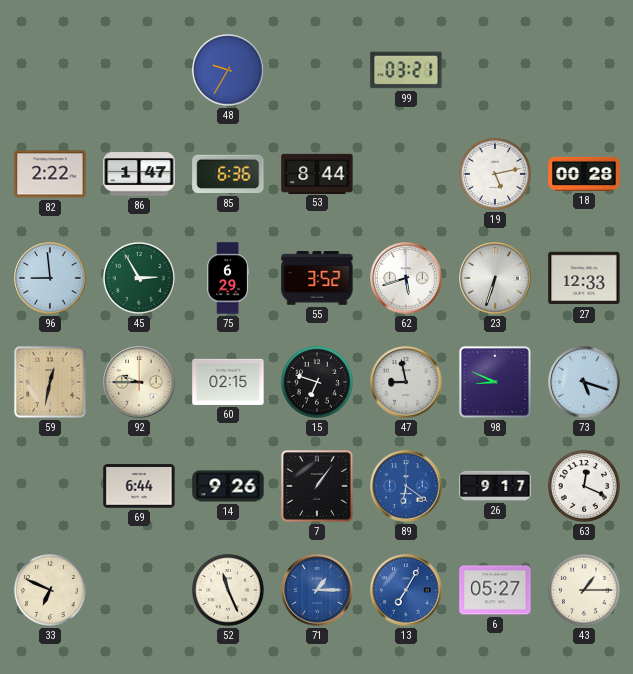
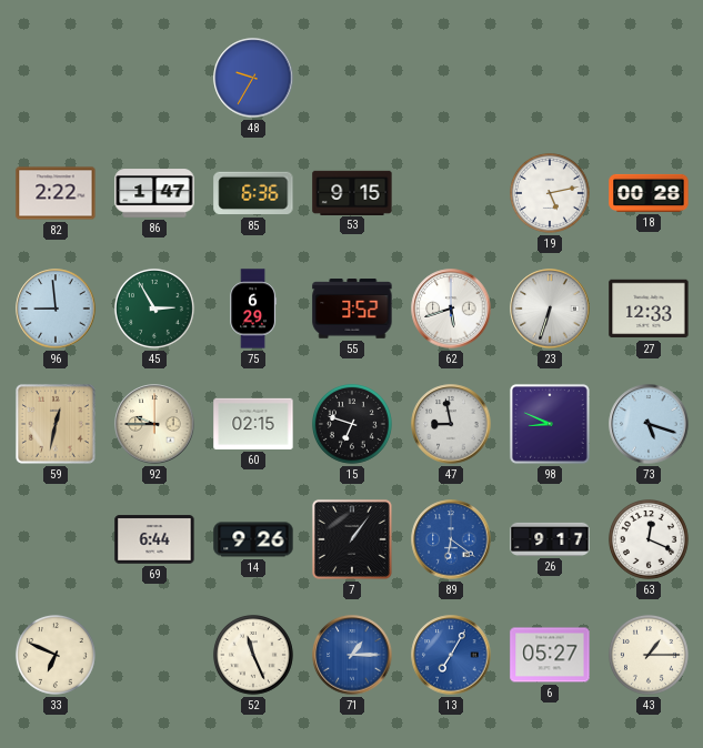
99: 03:21 -> none (406, 70)
53: 8:44 -> 9:15 (352, 192)
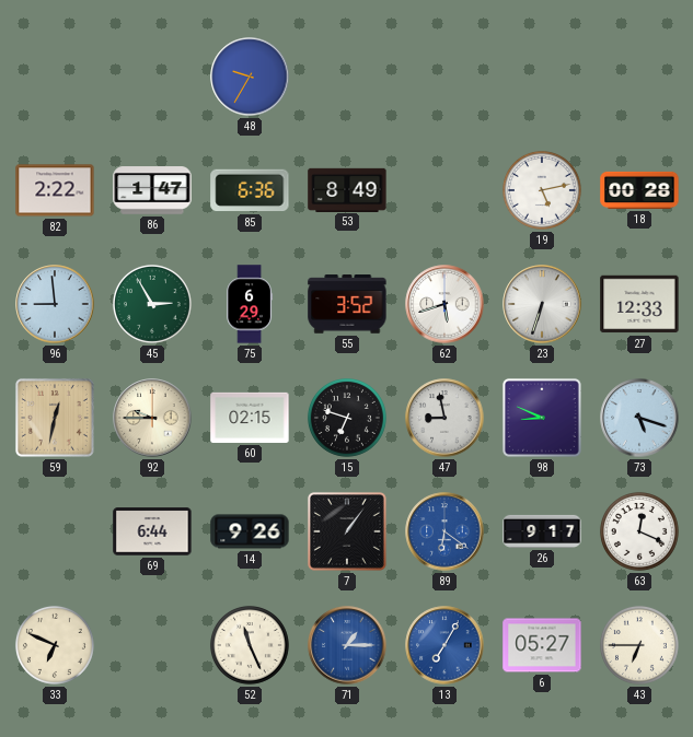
53: 9:15 -> 8:49 (347, 189)
43: 1:15 -> 6:45 (639, 645)
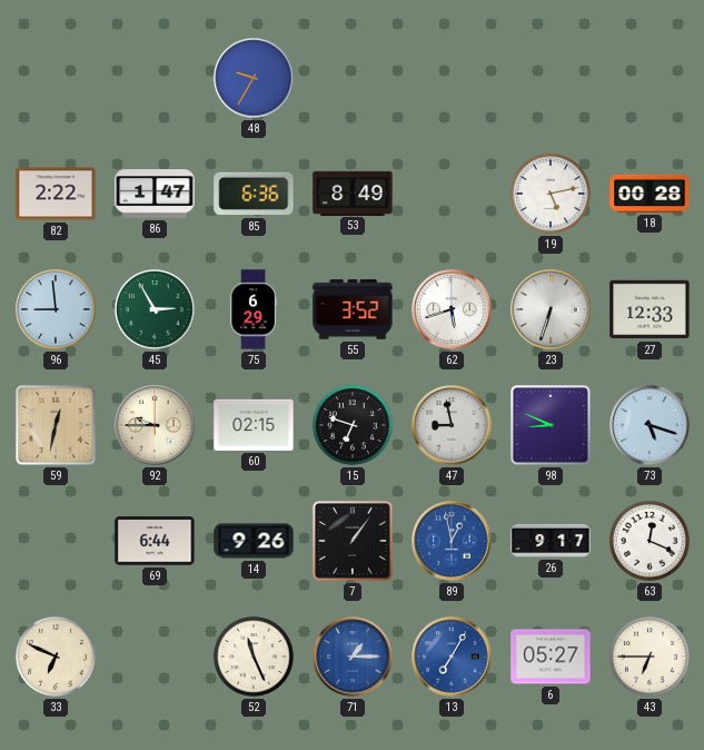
89: 6:21 -> 12:58 (452, 541)
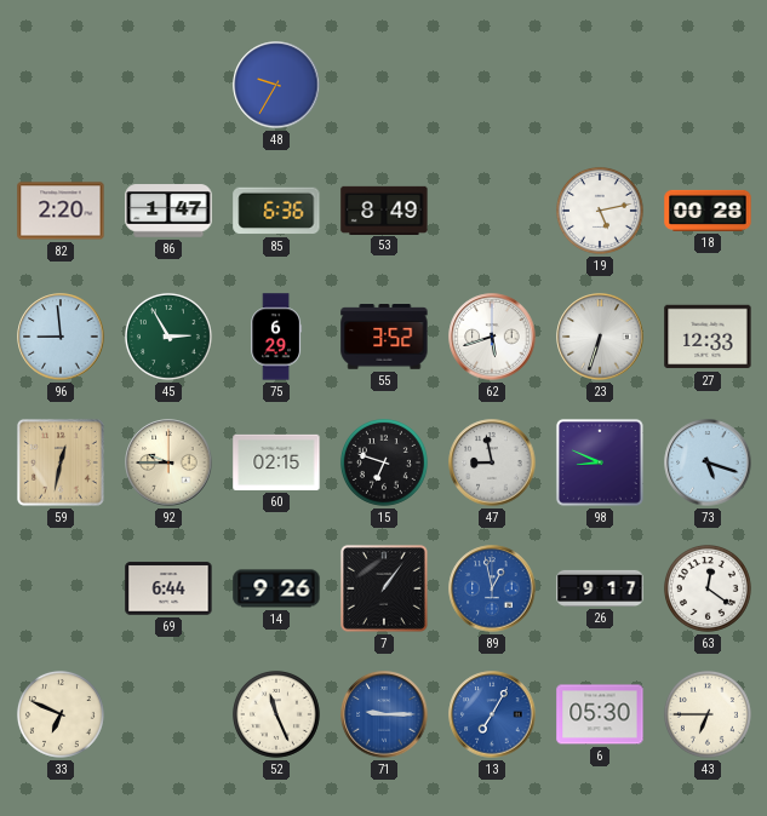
82: 2:22 -> 2:20 (61, 211)
63: 12:19 -> 12:21 (708, 588)
71: 1:15 -> 9:15 (384, 714)
6: 05:27 -> 05:30 (600, 714)
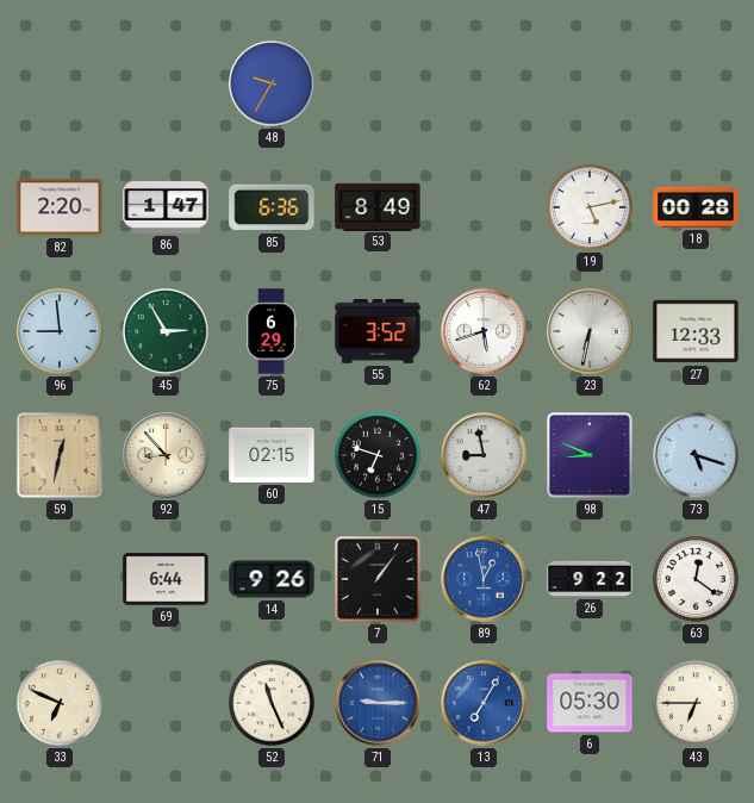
23: 6:33 -> 6:32 (590, 331)
92: 9:45 -> 8:53 (166, 455)
26: 9:17 -> 9:22 (590, 579)
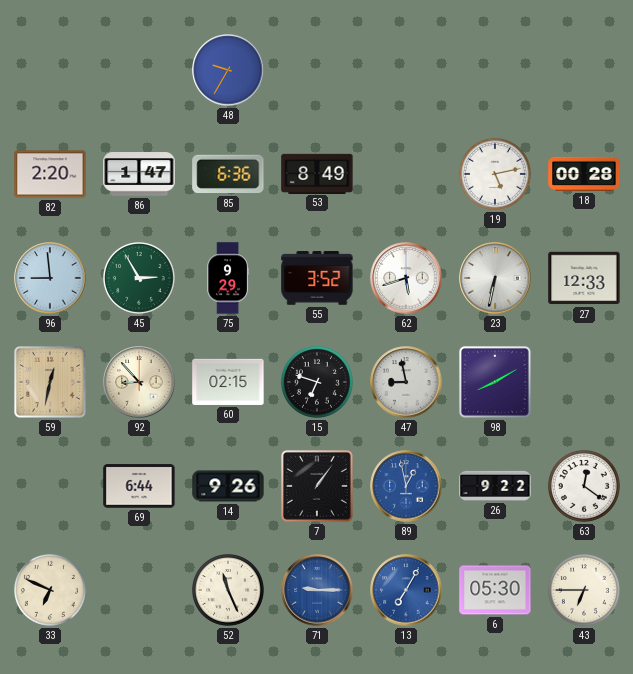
75: 6:29 -> 9:29 (228, 278)
98: 8:49 -> 8:10 (495, 382)
73: 5:18 -> none (696, 455)
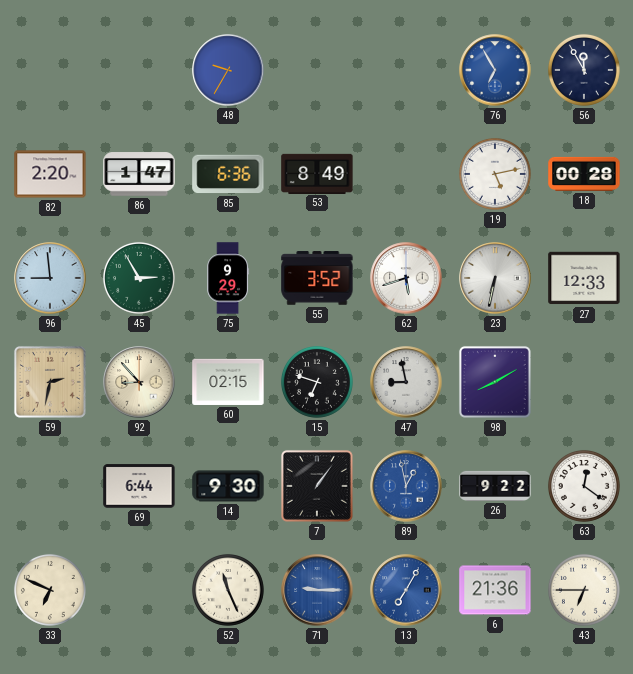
76: none -> 6:55 (495, 70)
56: none -> 11:55 (584, 70)
59: 12:32 -> 2:32 (50, 382)
14: 9:26 -> 9:30 (228, 486)
6: 05:30 -> 21:36 (495, 590)
